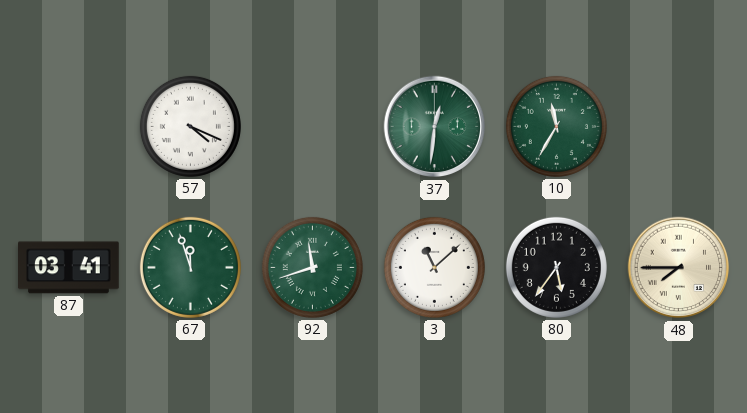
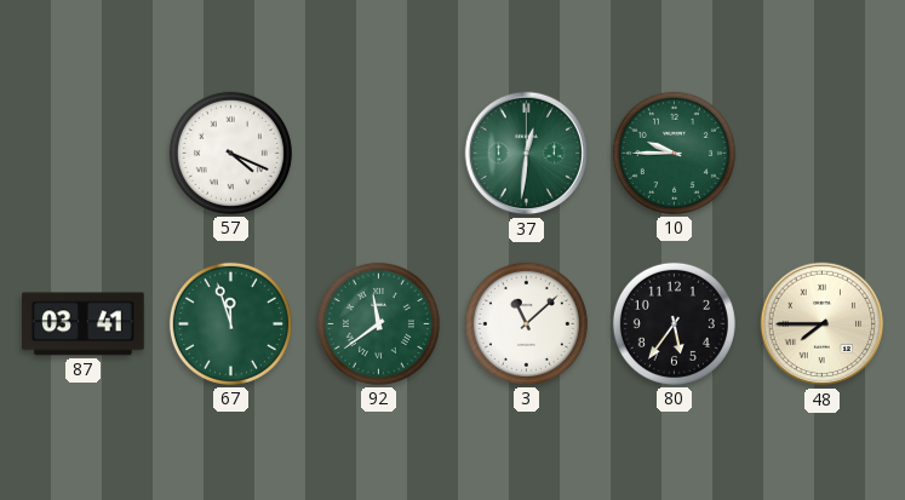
10: 11:35 -> 9:45 (674, 153)
92: 11:42 -> 11:39 (378, 323)
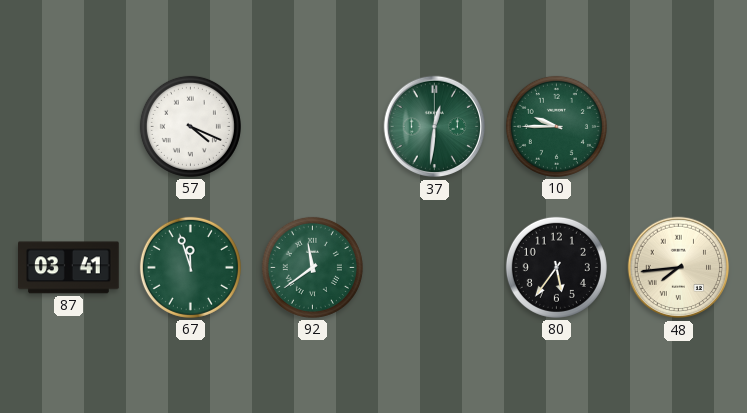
3: 11:08 -> none (526, 323)
48: 7:45 -> 7:44 (679, 268)
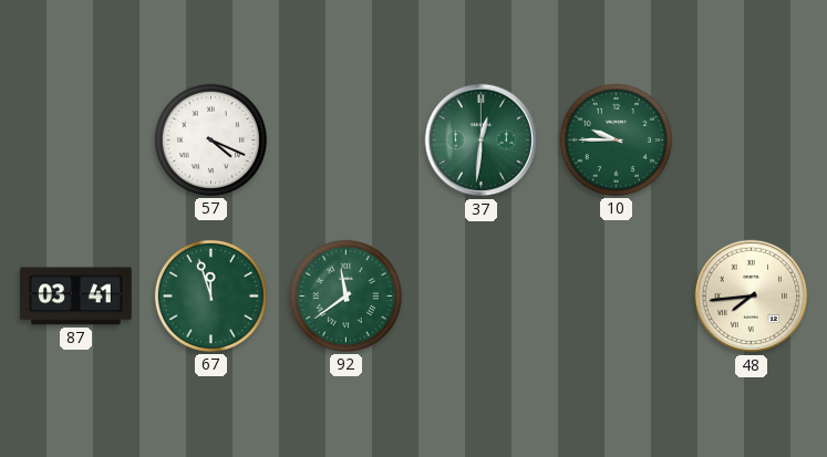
80: 5:36 -> none (556, 267)
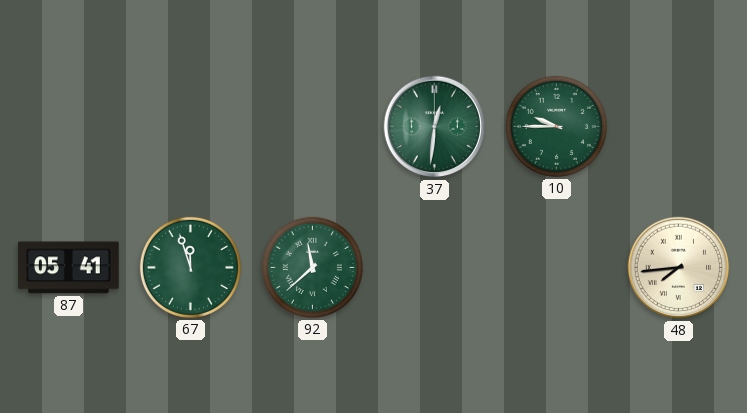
57: 4:19 -> none (210, 139)
87: 03:41 -> 05:41 (69, 268)
92: 11:39 -> 11:38 (312, 267)
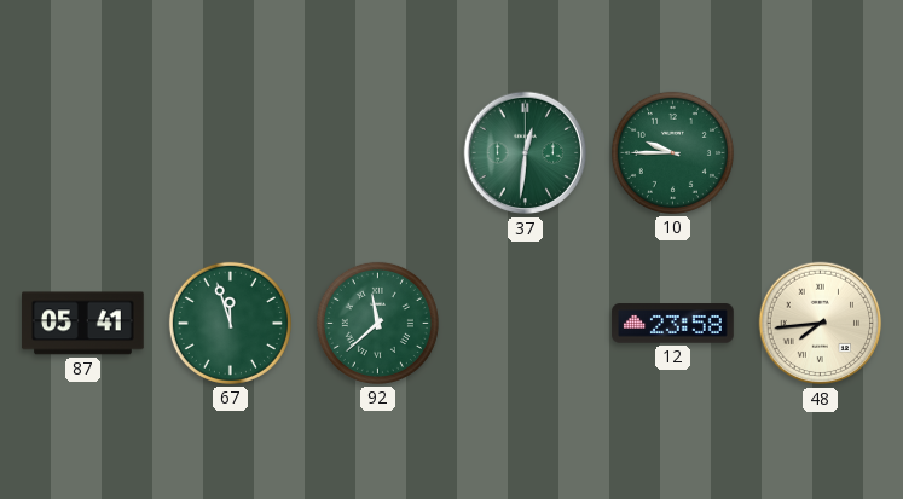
12: none -> 23:58 (673, 324)
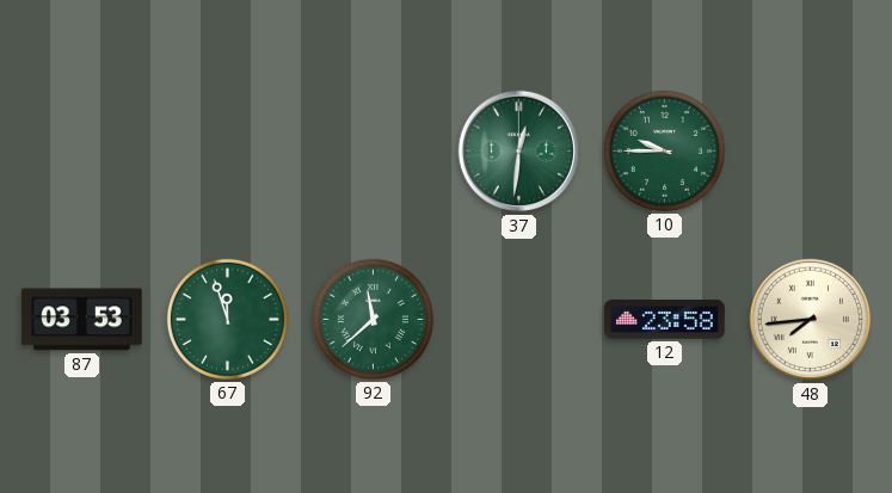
87: 05:41 -> 03:53 (82, 320)
